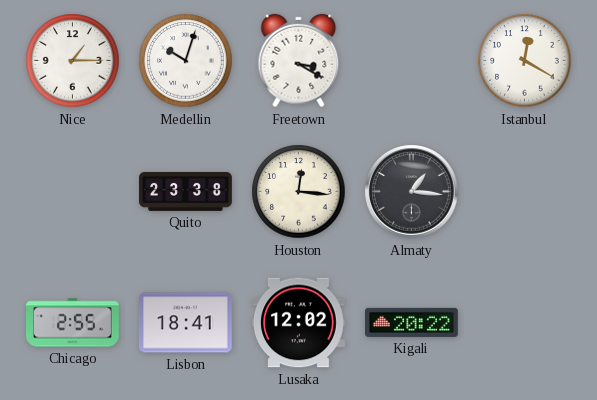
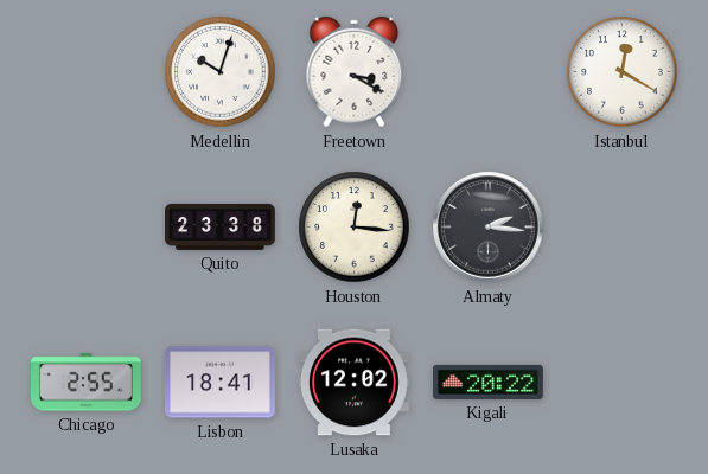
Nice: 1:15 -> none (73, 61)
Almaty: 1:16 -> 2:16 (489, 228)
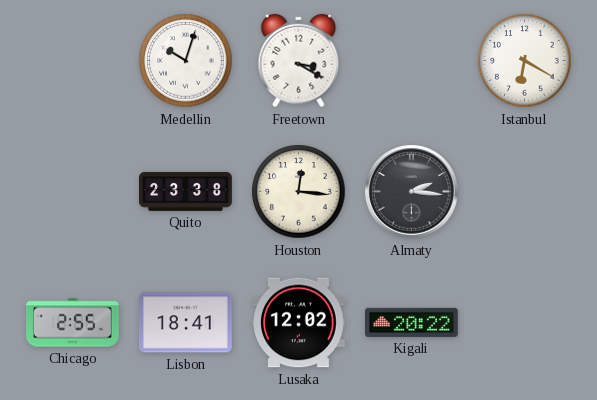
Istanbul: 12:20 -> 6:20 (525, 61)
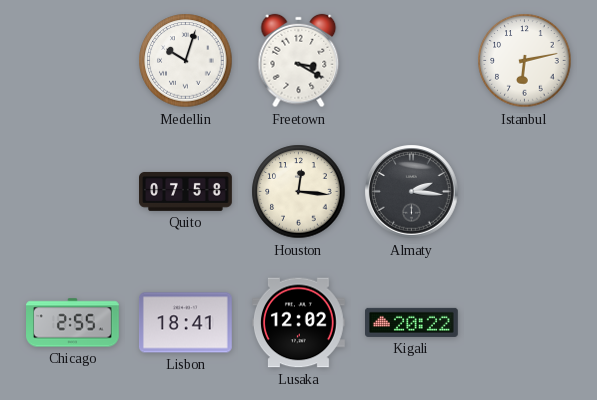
Istanbul: 6:20 -> 6:13 (525, 61)
Quito: 23:38 -> 07:58 (186, 192)
